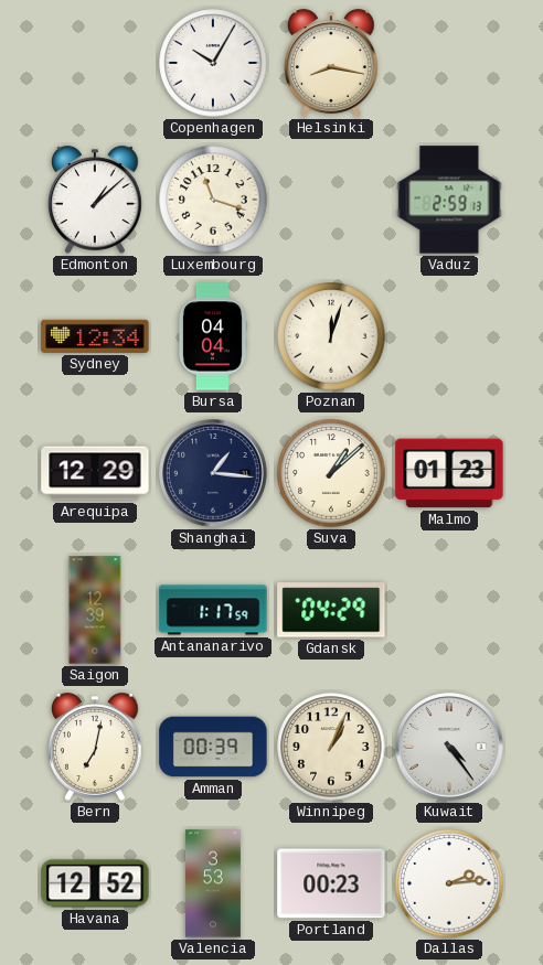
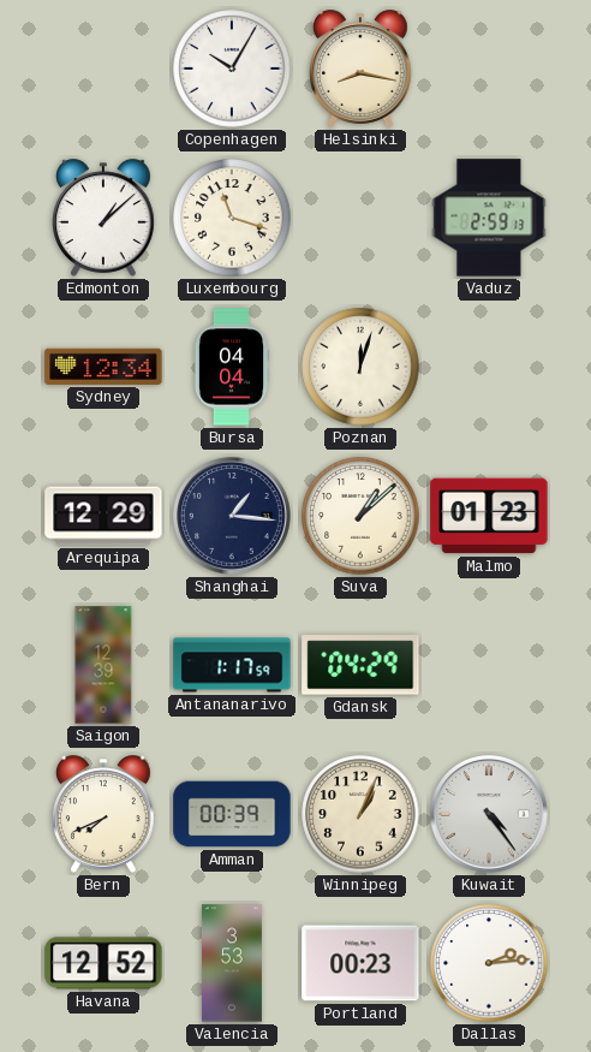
Bern: 7:02 -> 7:41 (105, 814)
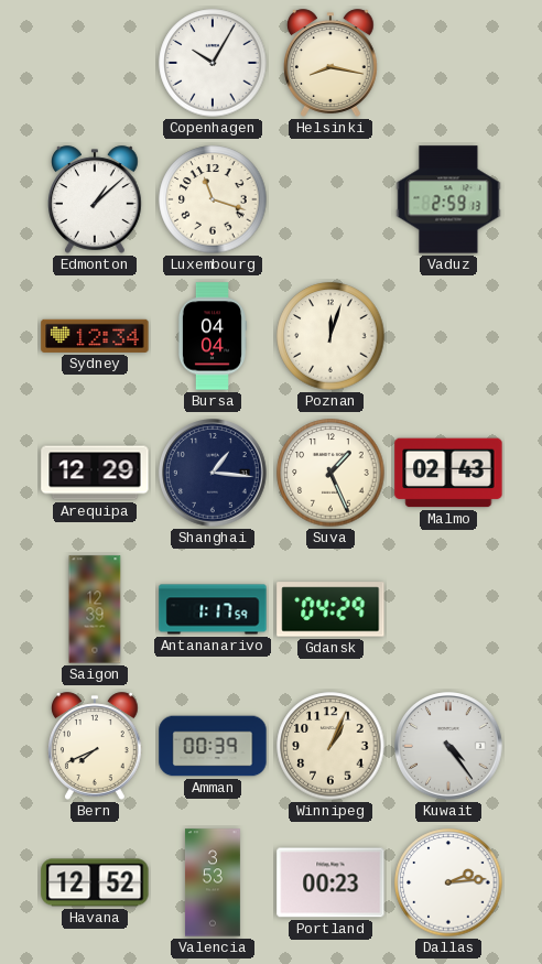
Suva: 1:08 -> 1:26 (330, 473)
Malmo: 01:23 -> 02:43 (448, 473)
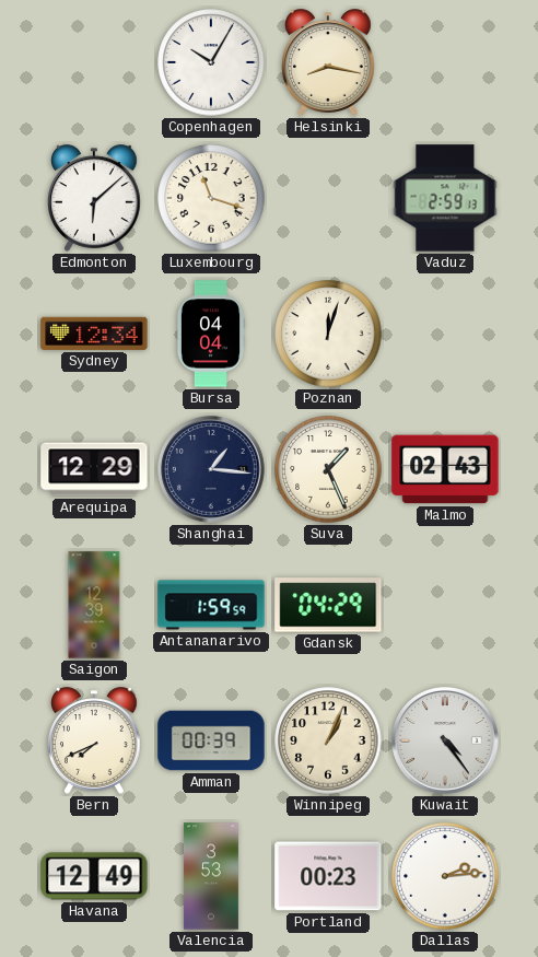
Edmonton: 1:08 -> 6:08 (95, 198)
Antananarivo: 1:17 -> 1:59 (211, 605)
Havana: 12:52 -> 12:49 (94, 876)
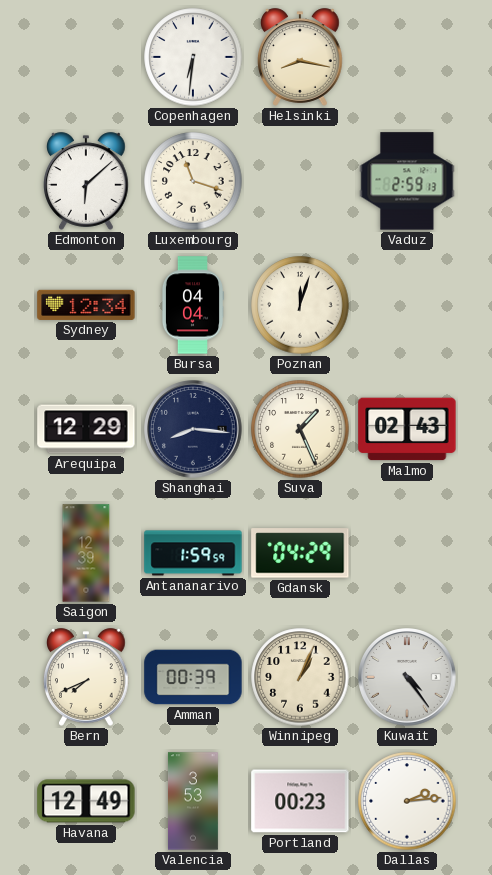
Copenhagen: 10:05 -> 6:31 (193, 57)
Shanghai: 1:16 -> 8:16 (193, 429)
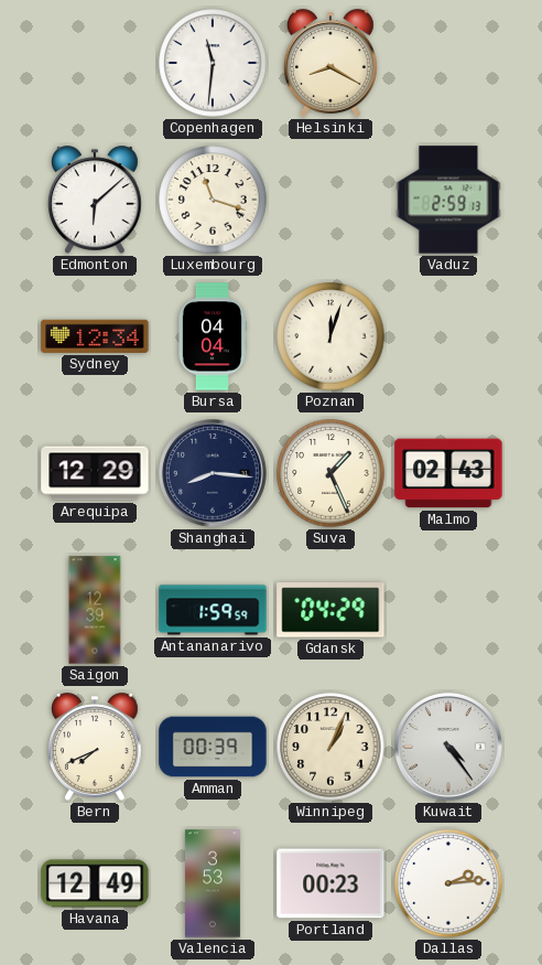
Copenhagen: 6:31 -> 11:31 (213, 63)
Helsinki: 8:17 -> 8:20 (332, 63)
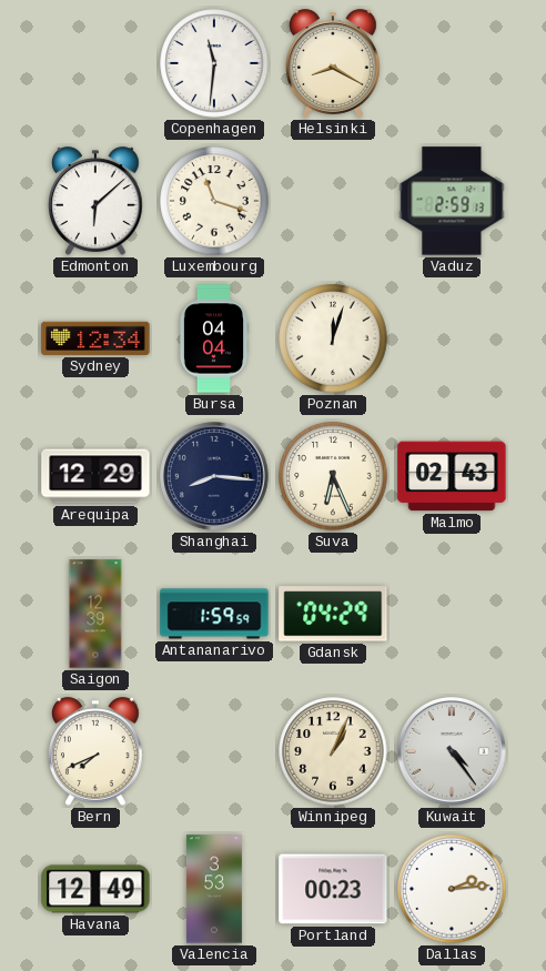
Suva: 1:26 -> 6:26 (333, 476)
Amman: 00:39 -> none (213, 747)
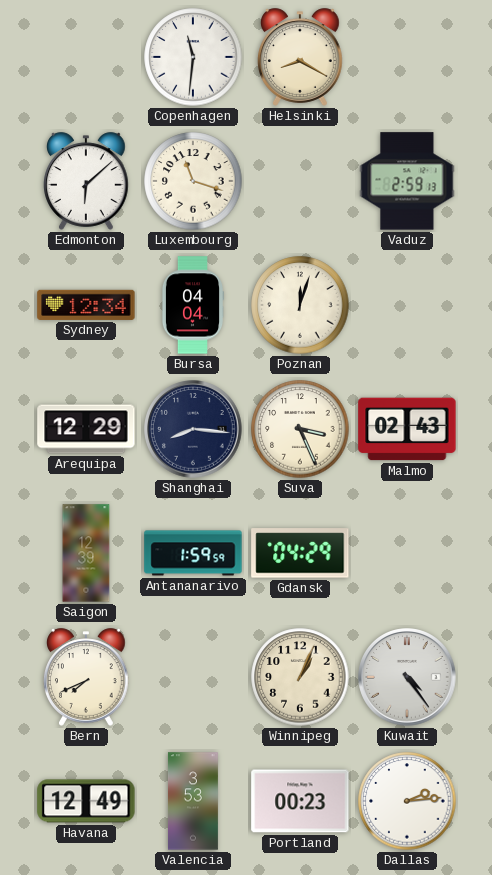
Suva: 6:26 -> 3:26 (300, 429)
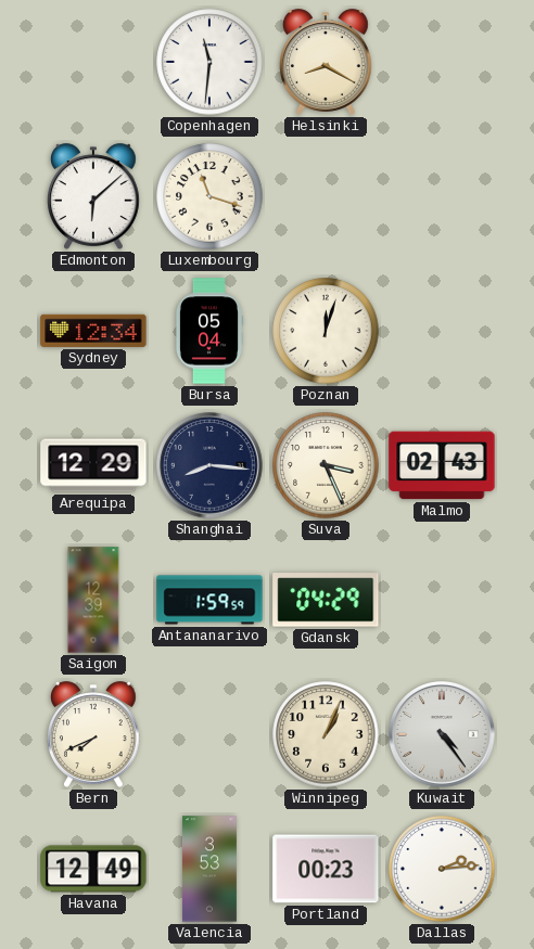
Vaduz: 2:59 -> none (407, 181)
Bursa: 04:04 -> 05:04 (208, 331)
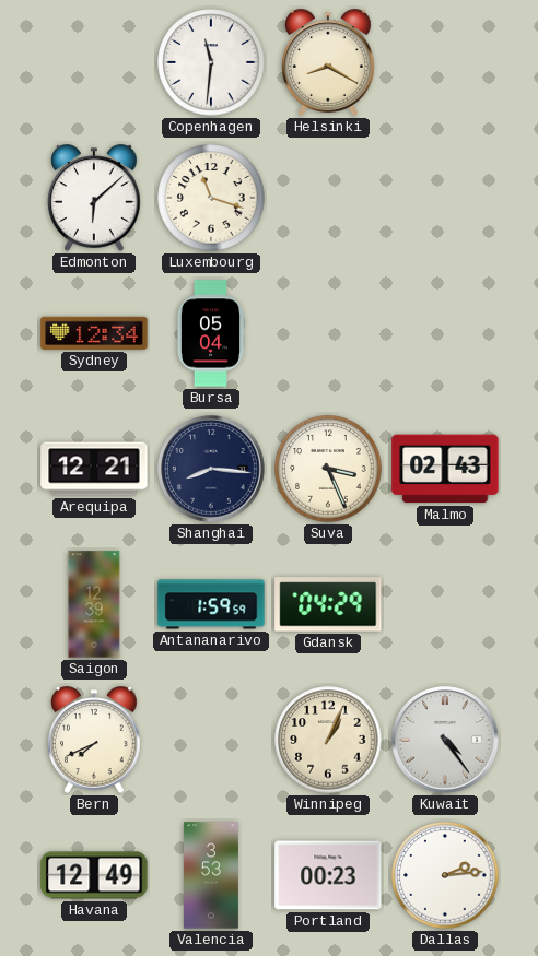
Poznan: 12:03 -> none (326, 331)
Arequipa: 12:29 -> 12:21 (94, 469)
